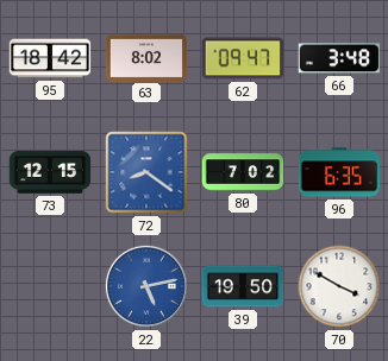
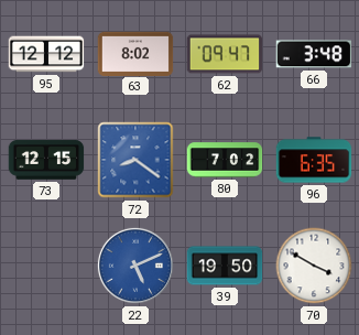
95: 18:42 -> 12:12 (46, 54)
22: 5:13 -> 5:11 (135, 266)
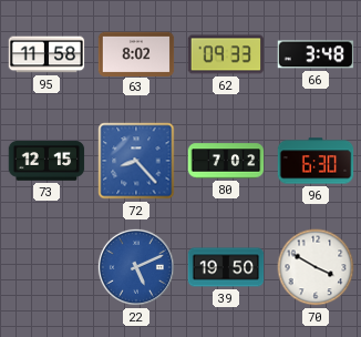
95: 12:12 -> 11:58 (47, 54)
62: 09:47 -> 09:33 (226, 54)
72: 8:21 -> 8:23 (136, 161)
96: 6:35 -> 6:30 (316, 161)
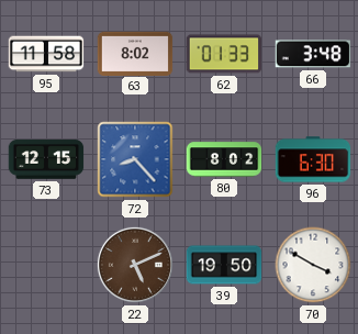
62: 09:33 -> 01:33 (224, 54)
80: 7:02 -> 8:02 (224, 159)
22 dial: blue -> brown (135, 265)
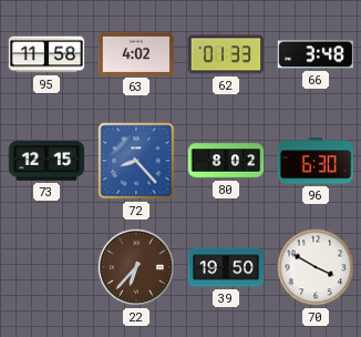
63: 8:02 -> 4:02 (136, 53)
22: 5:11 -> 6:37 (136, 267)
